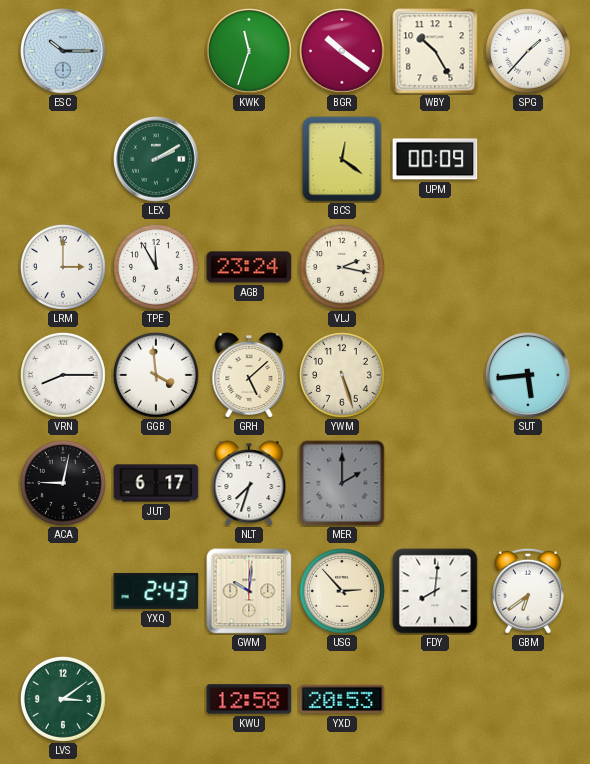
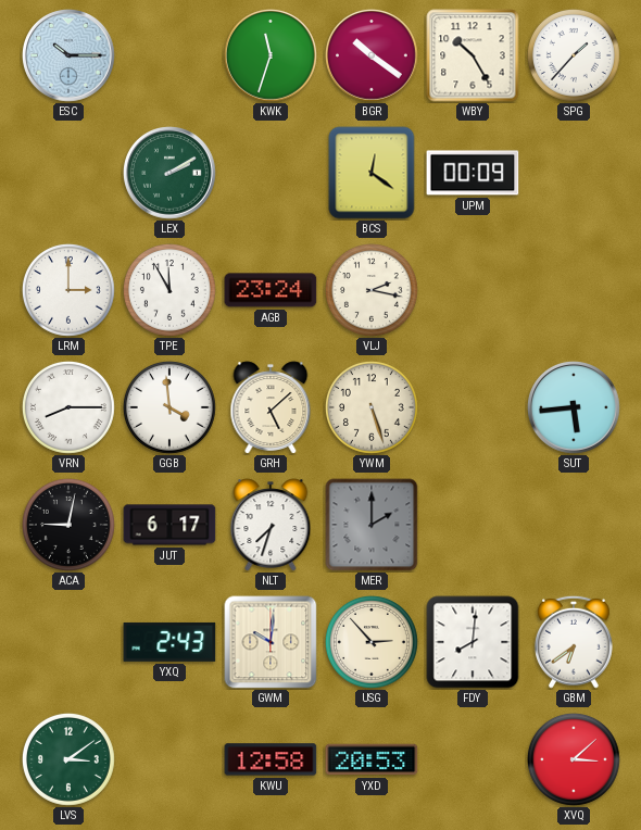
XVQ: none -> 3:08 (574, 759)
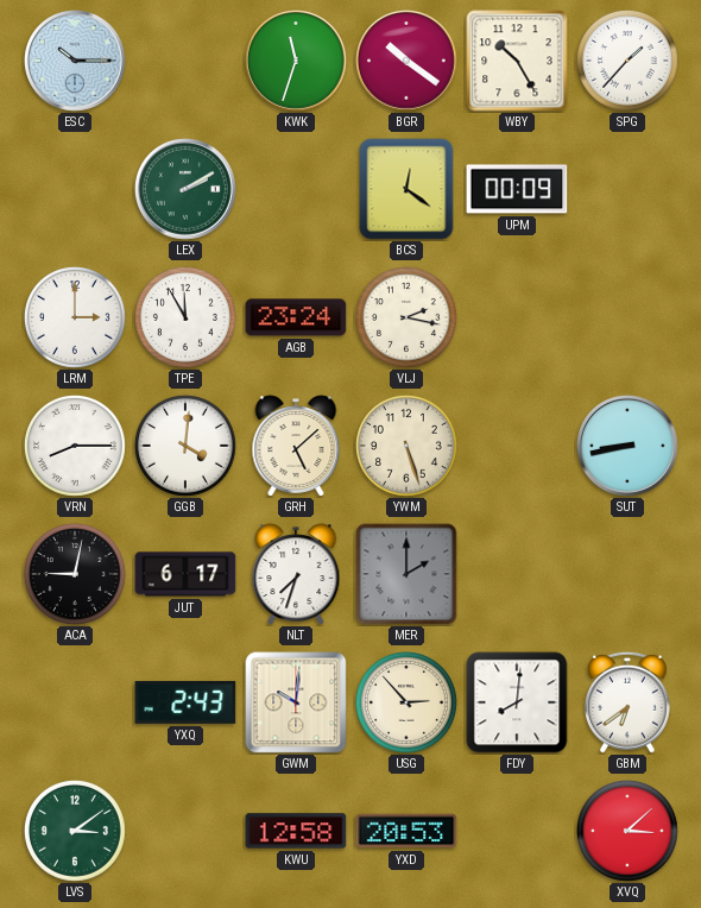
GGB: 3:59 -> 4:01 (185, 446)
SUT: 5:44 -> 8:43 (627, 446)
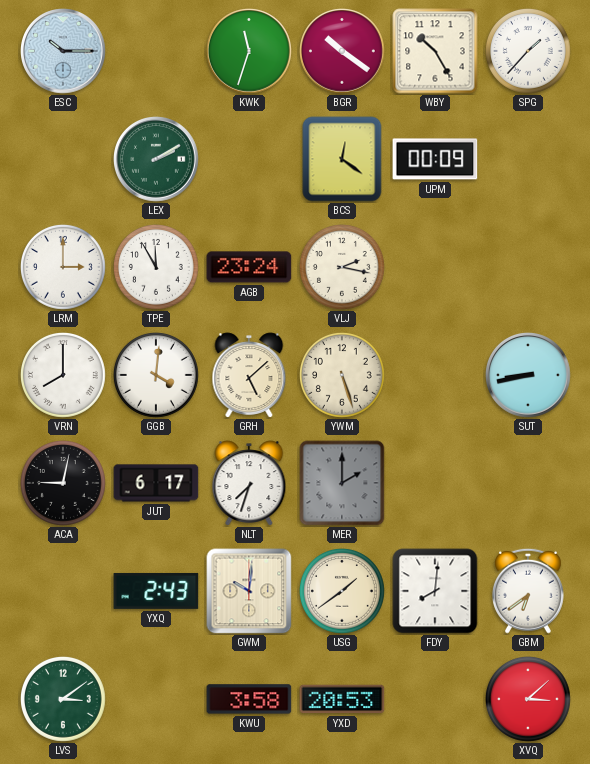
VRN: 8:15 -> 8:00 (63, 375)
USG: 2:53 -> 1:39 (342, 591)
KWU: 12:58 -> 3:58 (249, 699)
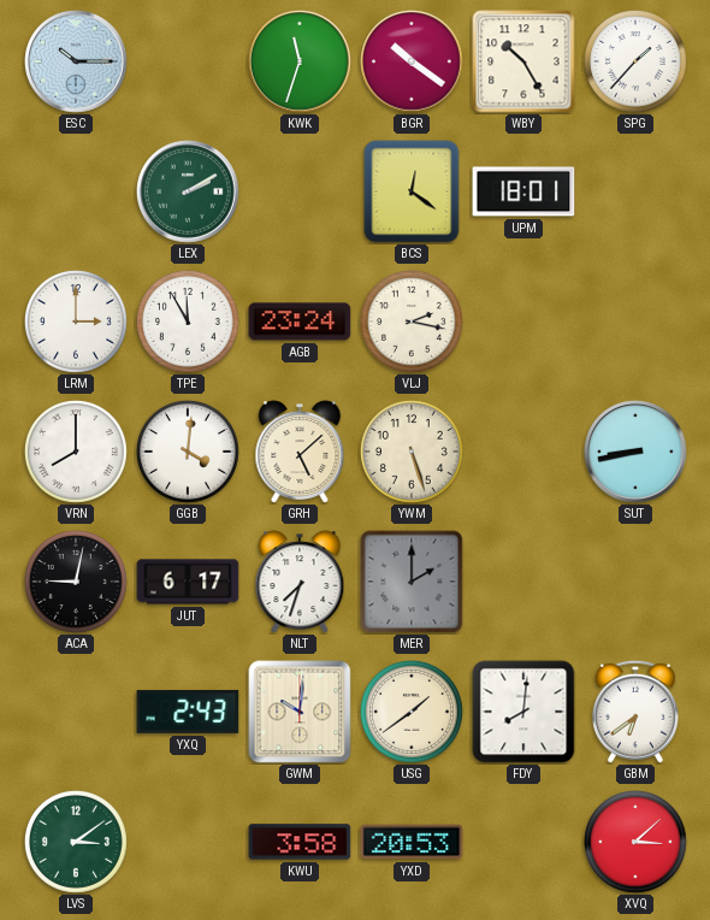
UPM: 00:09 -> 18:01 (523, 191)
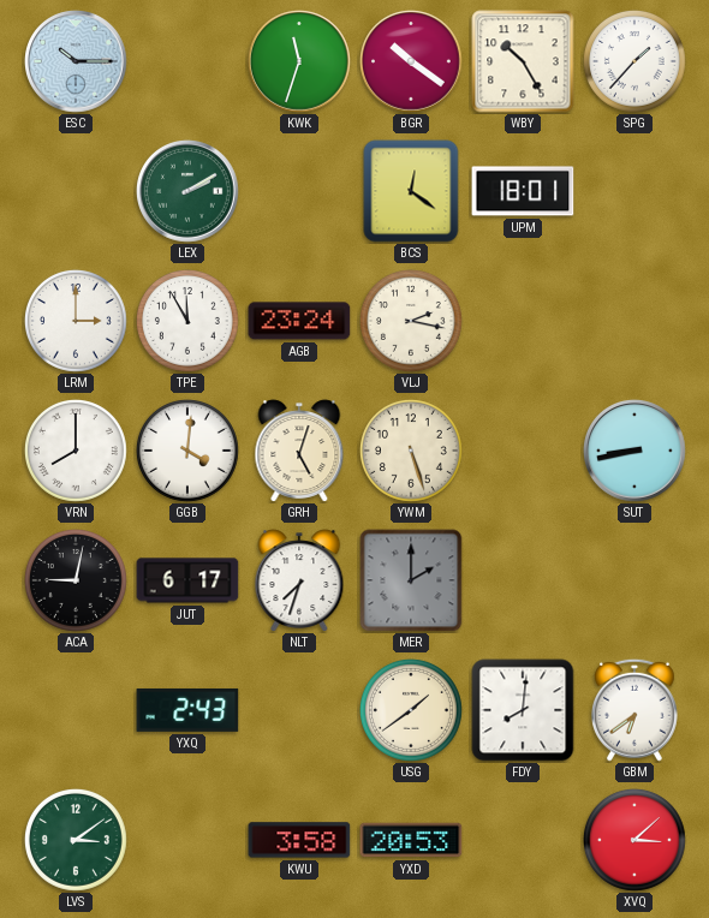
GRH: 5:08 -> 5:03 (299, 451)
GWM: 10:01 -> none (300, 712)
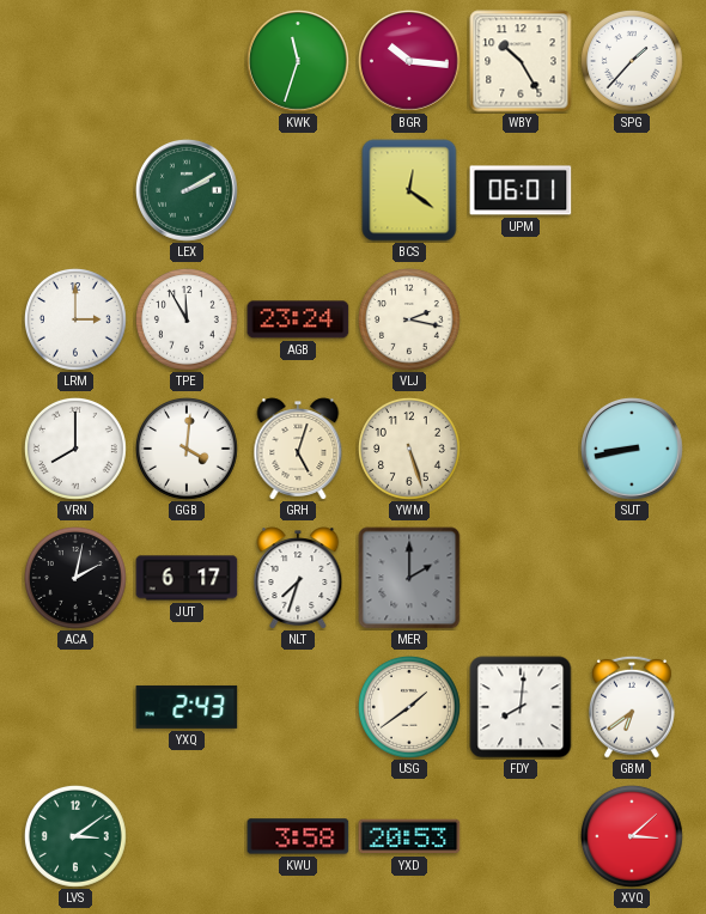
ESC: 10:15 -> none (76, 61)
BGR: 10:21 -> 10:16 (409, 61)
UPM: 18:01 -> 06:01 (521, 190)
ACA: 9:02 -> 2:02 (75, 578)
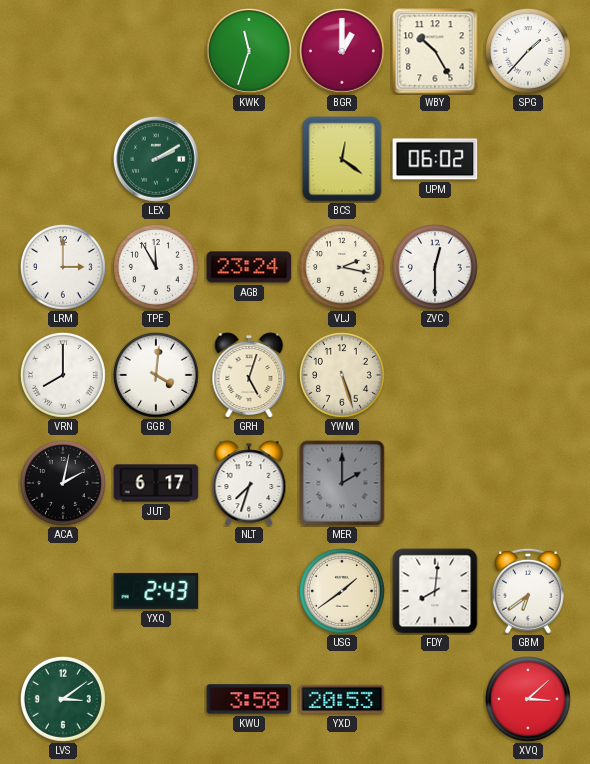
BGR: 10:16 -> 1:00 (342, 51)
UPM: 06:01 -> 06:02 (435, 159)
ZVC: none -> 12:30 (435, 267)
SUT: 8:43 -> none (632, 449)
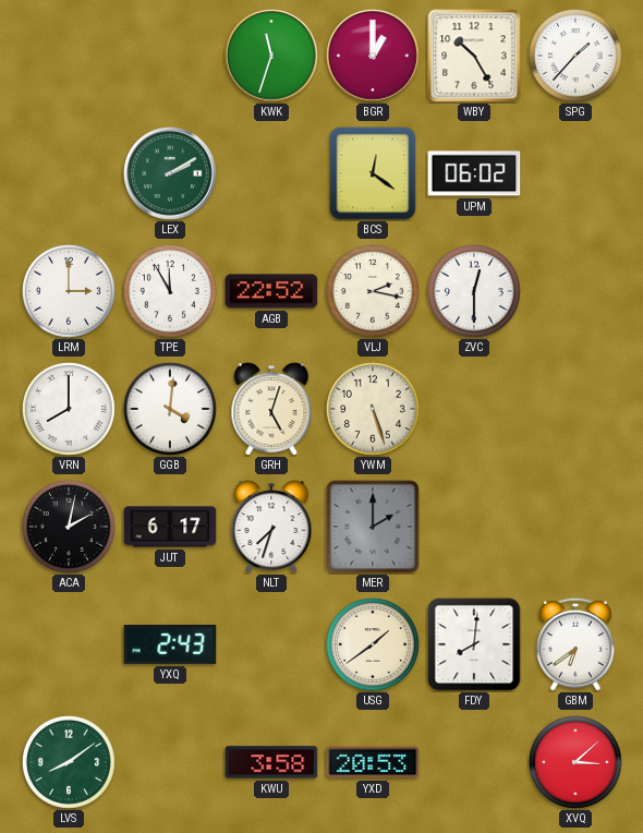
AGB: 23:24 -> 22:52 (271, 291)
LVS: 3:09 -> 8:09 (69, 762)
